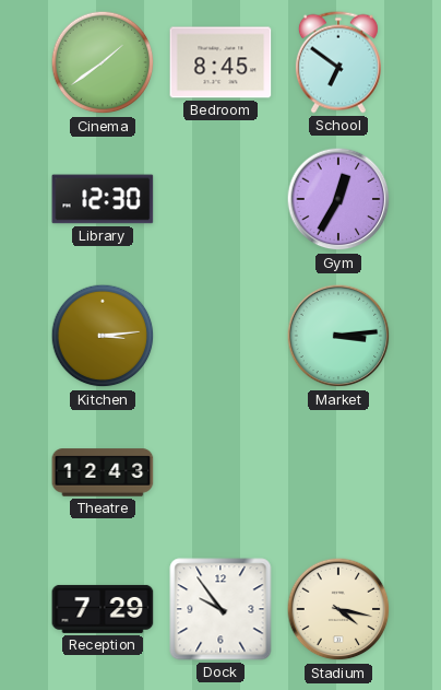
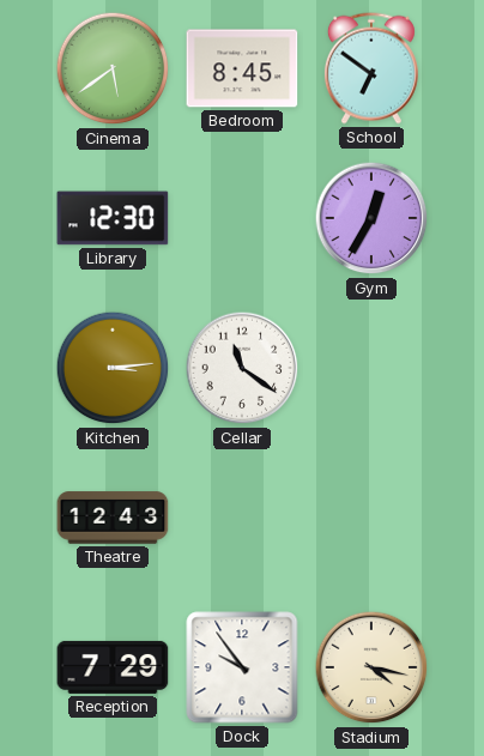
Cinema: 1:39 -> 5:39 (113, 68)
Cellar: none -> 11:21 (242, 368)
Market: 3:14 -> none (338, 336)
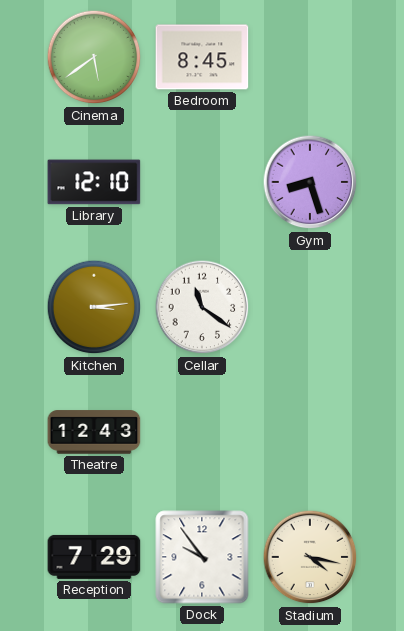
School: 6:51 -> none (371, 68)
Library: 12:30 -> 12:10 (94, 182)
Gym: 12:35 -> 8:27 (310, 182)
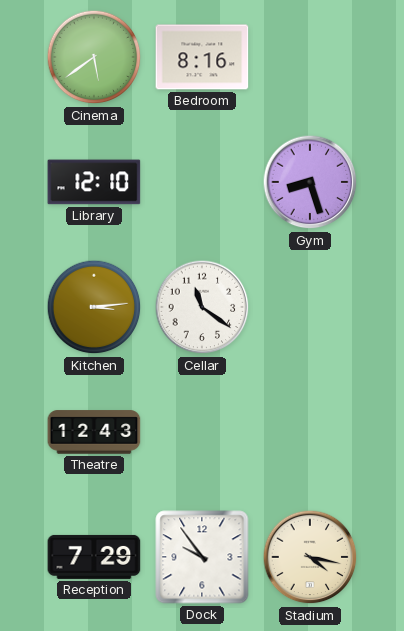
Bedroom: 8:45 -> 8:16 (202, 57)
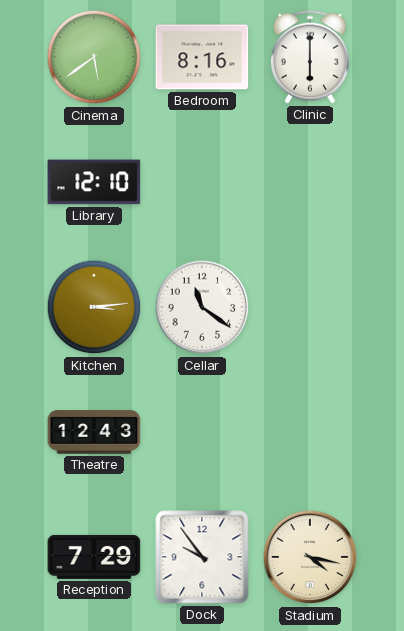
Clinic: none -> 6:00 (310, 57)
Gym: 8:27 -> none (310, 182)
